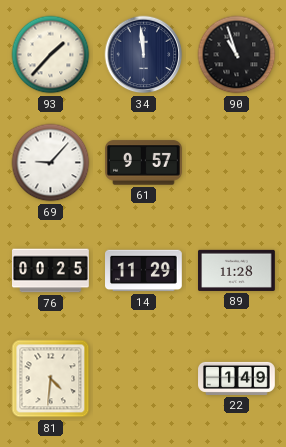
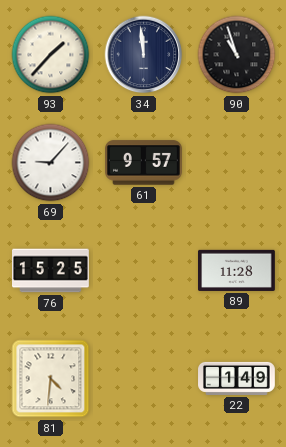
76: 00:25 -> 15:25 (51, 271)
14: 11:29 -> none (144, 271)
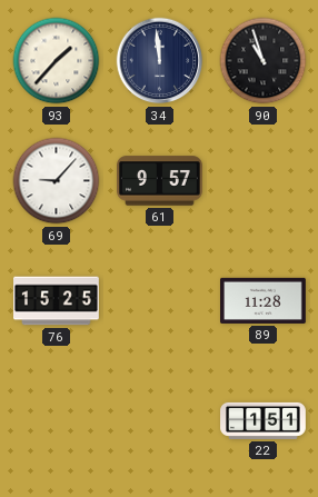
81: 4:31 -> none (51, 379)
22: 1:49 -> 1:51 (264, 420)
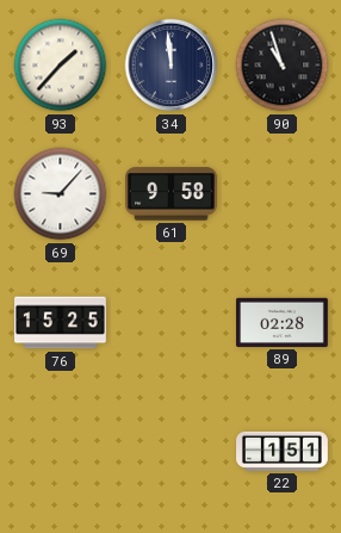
61: 9:57 -> 9:58 (172, 194)
89: 11:28 -> 02:28 (283, 322)
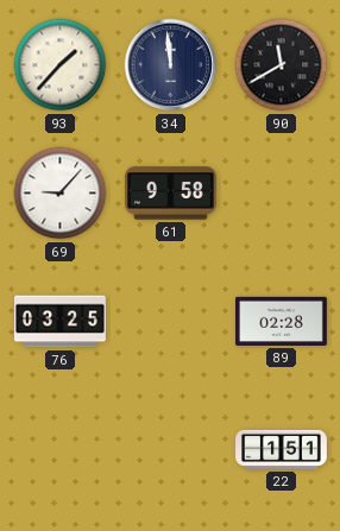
90: 10:57 -> 11:40 (282, 65)
76: 15:25 -> 03:25 (61, 322)
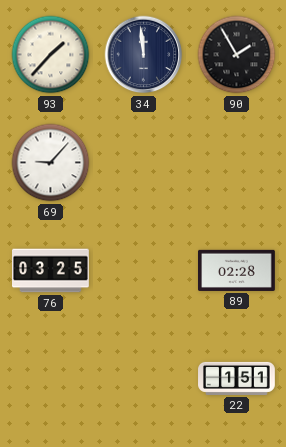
90: 11:40 -> 1:55 (237, 55)
61: 9:58 -> none (171, 194)
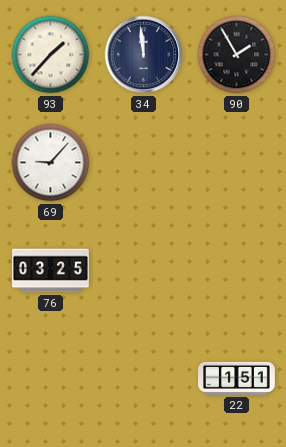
89: 02:28 -> none (237, 270)
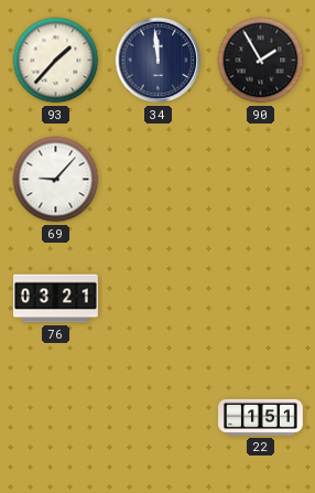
76: 03:25 -> 03:21 (56, 299)
